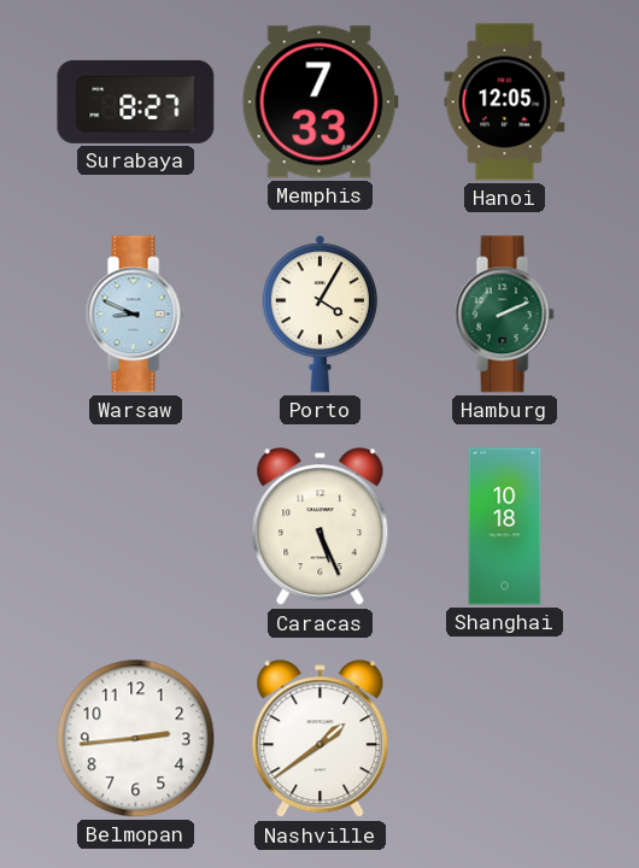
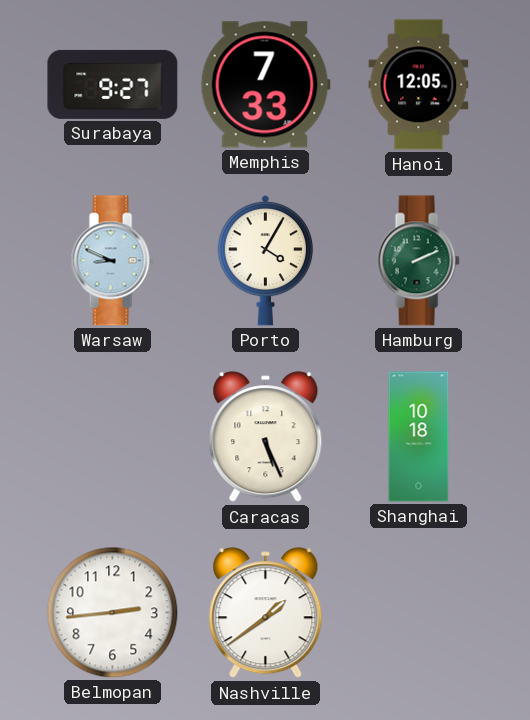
Surabaya: 8:27 -> 9:27 (113, 84)
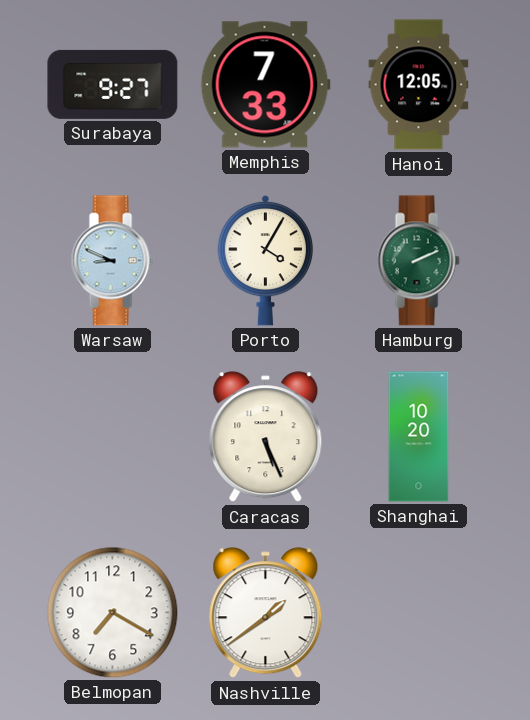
Shanghai: 10:18 -> 10:20 (419, 437)
Belmopan: 2:44 -> 7:20 (113, 613)
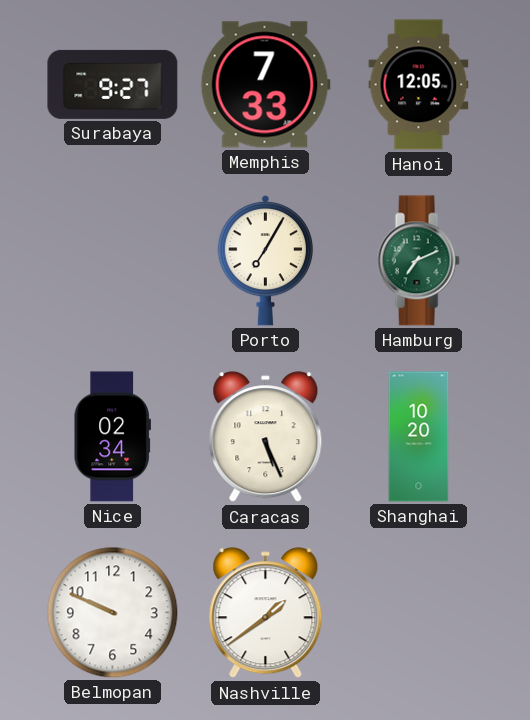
Warsaw: 8:49 -> none (112, 261)
Porto: 4:05 -> 7:05 (266, 260)
Hamburg: 2:11 -> 7:11 (418, 261)
Nice: none -> 02:34 (112, 437)
Belmopan: 7:20 -> 9:49 (113, 613)
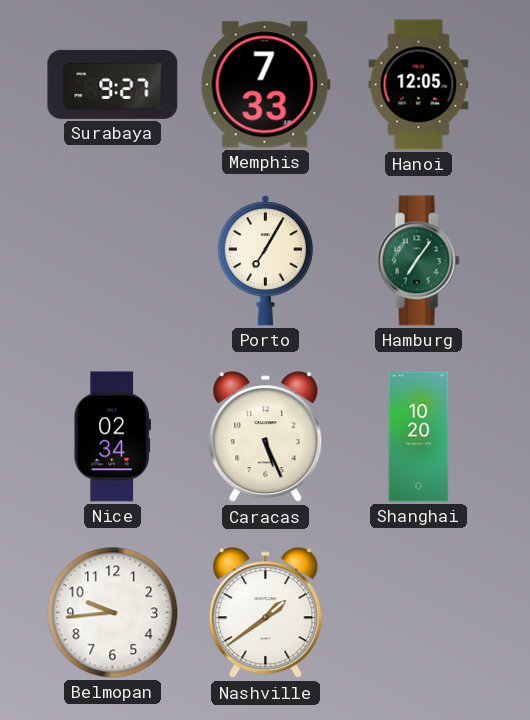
Hamburg: 7:11 -> 7:06 (418, 261)
Belmopan: 9:49 -> 9:44 (113, 613)
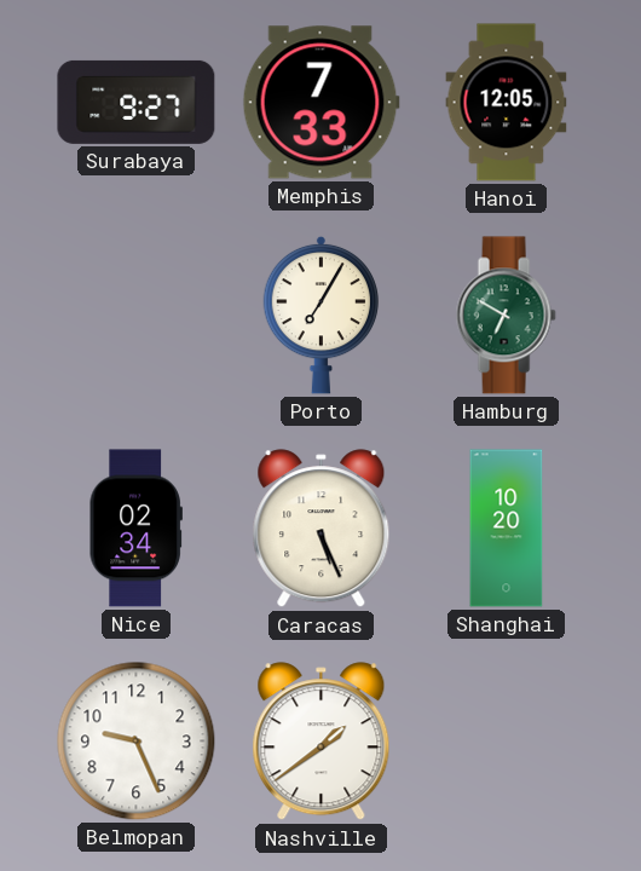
Hamburg: 7:06 -> 6:50 (506, 316)
Belmopan: 9:44 -> 9:26 (137, 742)
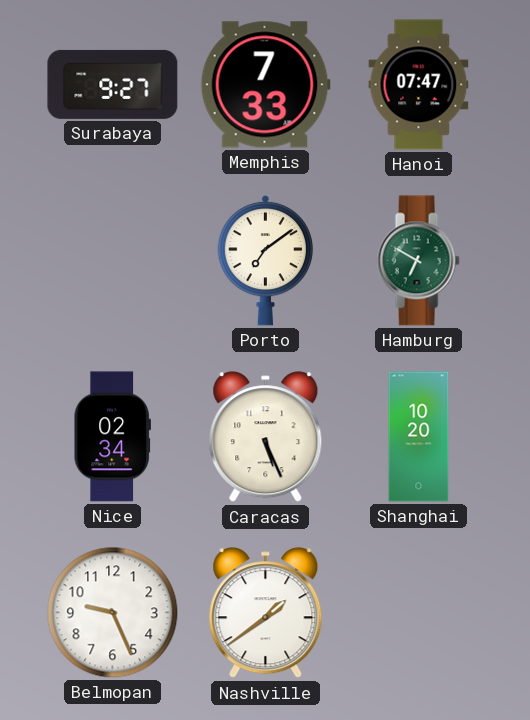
Hanoi: 12:05 -> 07:47 (419, 85)
Porto: 7:05 -> 7:09 (266, 260)
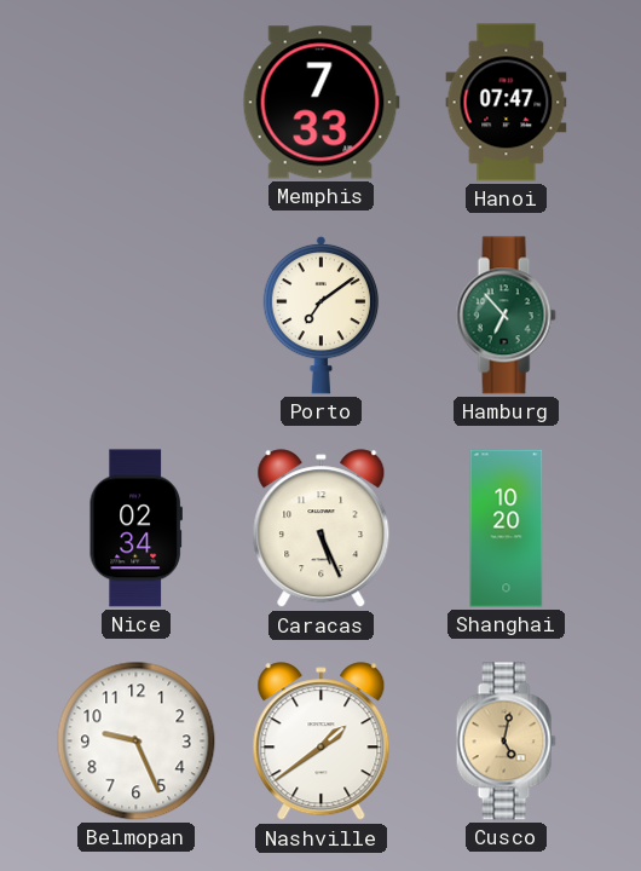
Surabaya: 9:27 -> none (113, 84)
Hamburg: 6:50 -> 6:53 (506, 316)
Cusco: none -> 5:02 (506, 742)
